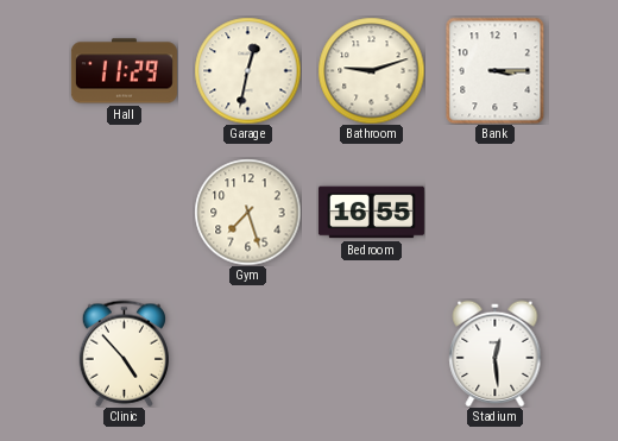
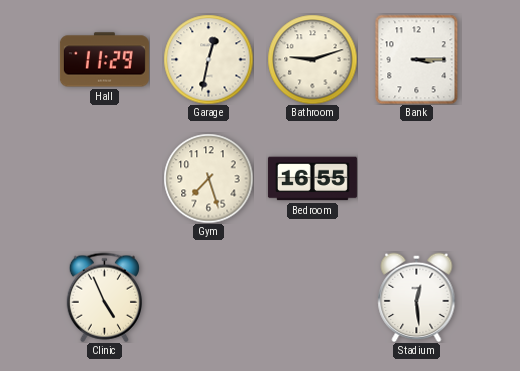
Clinic: 4:53 -> 4:56 (104, 297)
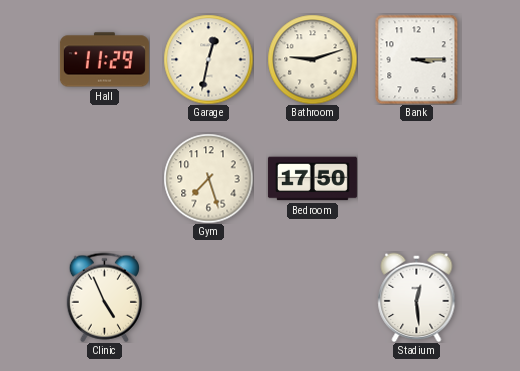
Bedroom: 16:55 -> 17:50 (312, 179)
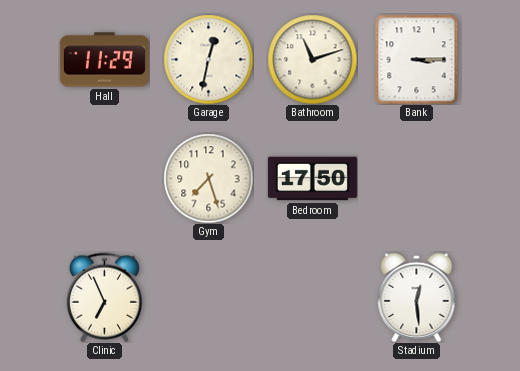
Bathroom: 9:12 -> 11:12 (312, 59)
Clinic: 4:56 -> 6:56 (104, 297)
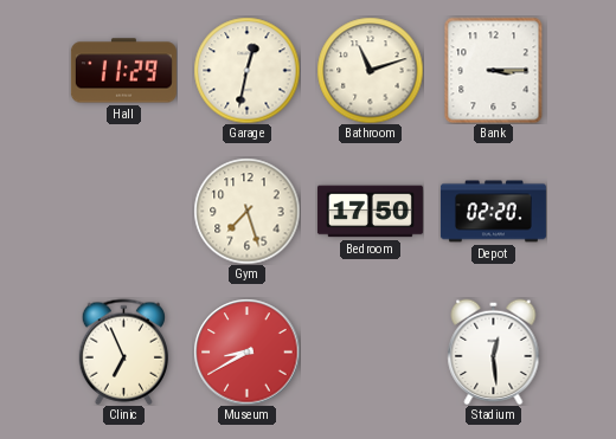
Depot: none -> 02:20 (493, 212)
Museum: none -> 8:40 (246, 351)
